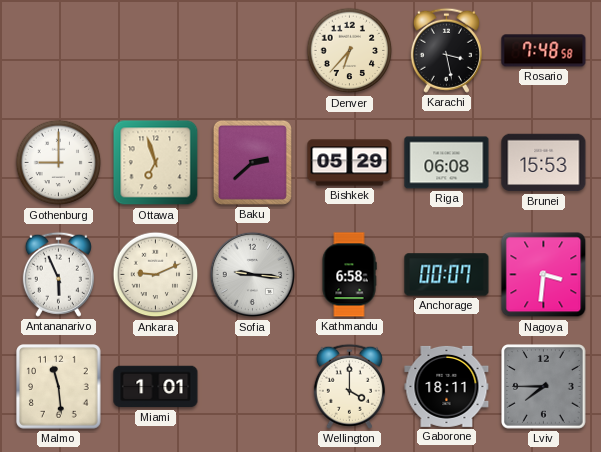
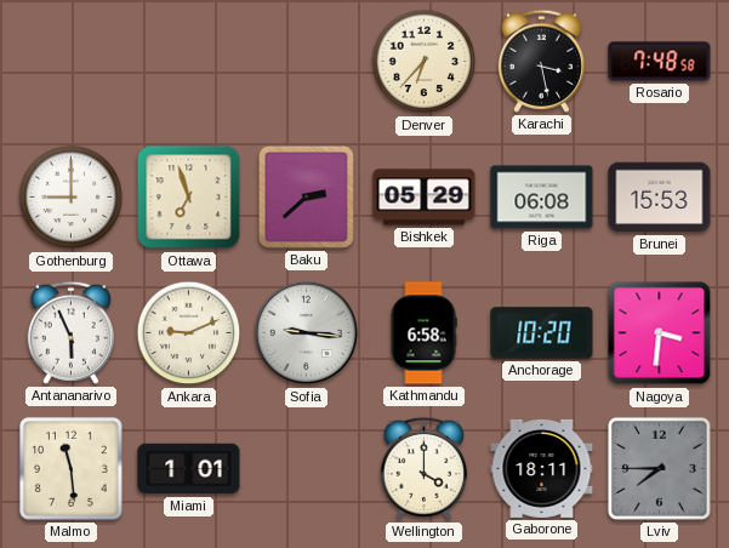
Anchorage: 00:07 -> 10:20 (542, 333)
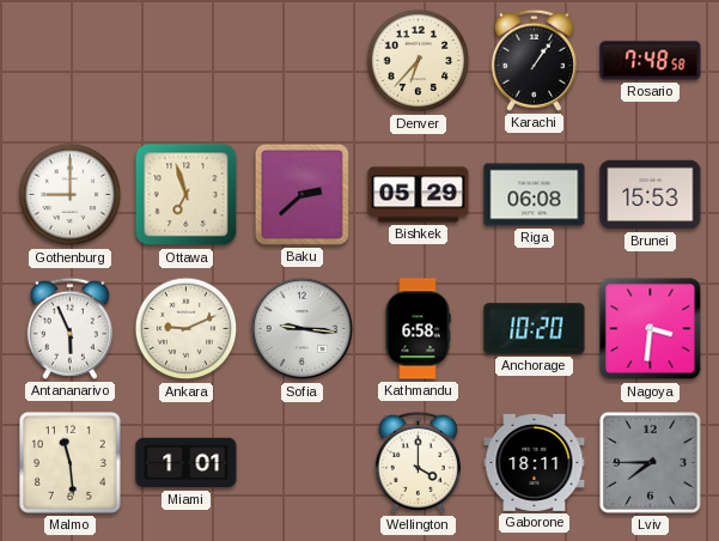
Karachi: 3:28 -> 1:06 (534, 60)
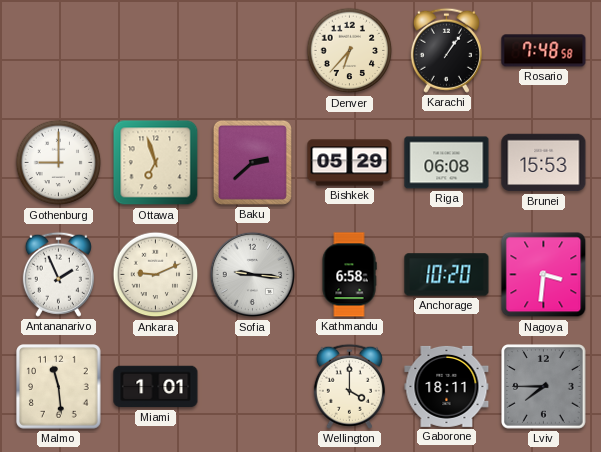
Antananarivo: 5:56 -> 1:56 (58, 274)
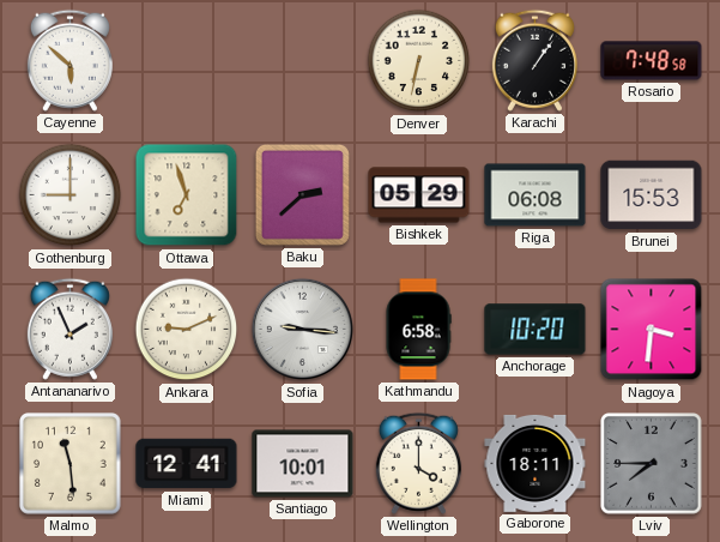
Cayenne: none -> 5:52 (69, 60)
Denver: 6:37 -> 6:32 (419, 61)
Miami: 1:01 -> 12:41 (187, 464)
Santiago: none -> 10:01 (303, 464)
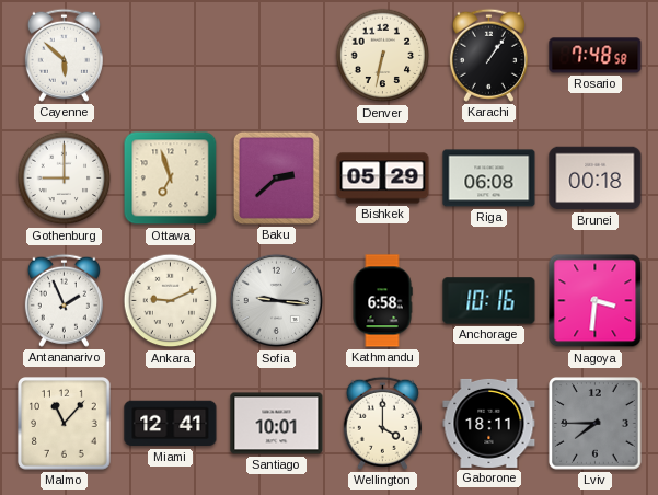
Brunei: 15:53 -> 00:18 (596, 179)
Anchorage: 10:20 -> 10:16 (489, 301)
Malmo: 11:29 -> 11:07 (65, 424)
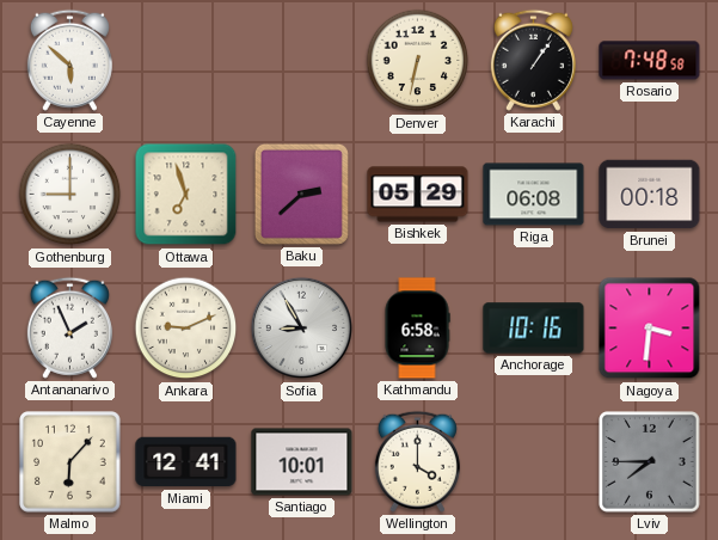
Sofia: 9:16 -> 8:55 (302, 329)
Malmo: 11:07 -> 6:07 (70, 462)
Gaborone: 18:11 -> none (489, 423)
